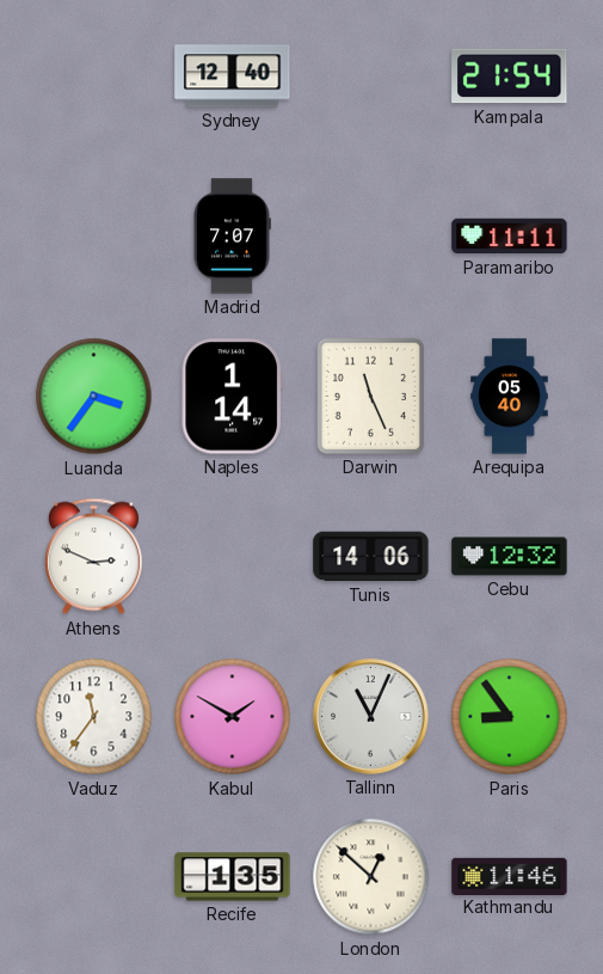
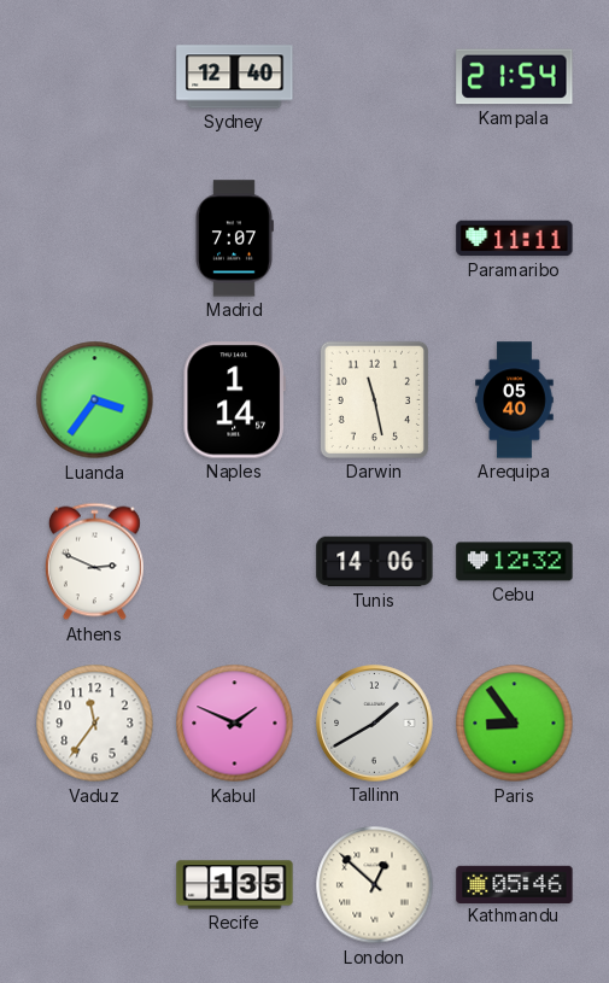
Darwin: 11:26 -> 11:28 (374, 399)
Kabul: 1:50 -> 1:49 (235, 724)
Tallinn: 11:04 -> 1:40 (375, 724)
Kathmandu: 11:46 -> 05:46 (515, 884)
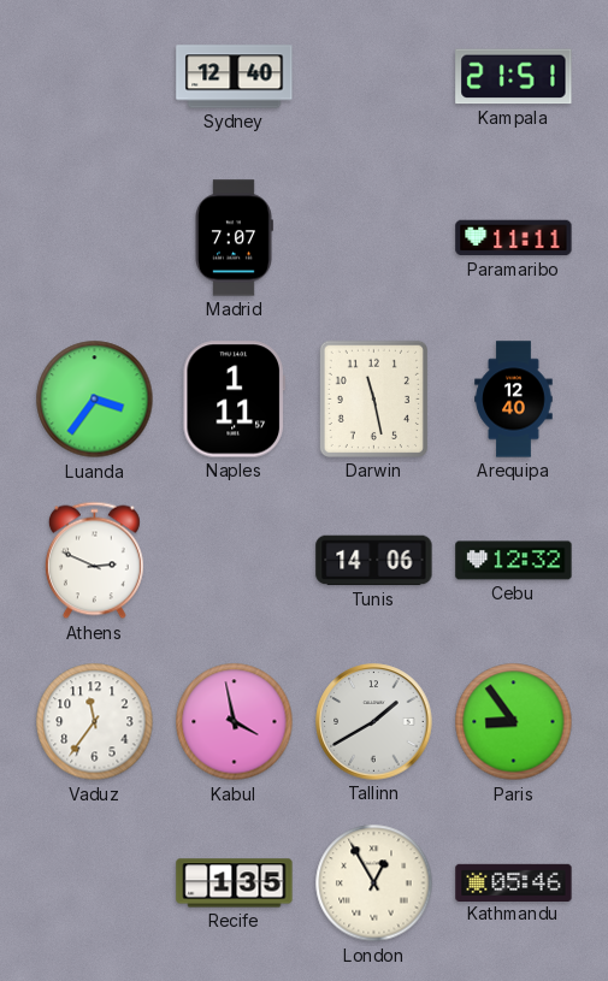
Kampala: 21:54 -> 21:51 (514, 77)
Naples: 1:14 -> 1:11 (234, 400)
Arequipa: 05:40 -> 12:40 (514, 400)
Kabul: 1:49 -> 3:58 (235, 722)
London: 12:52 -> 12:55 (374, 884)
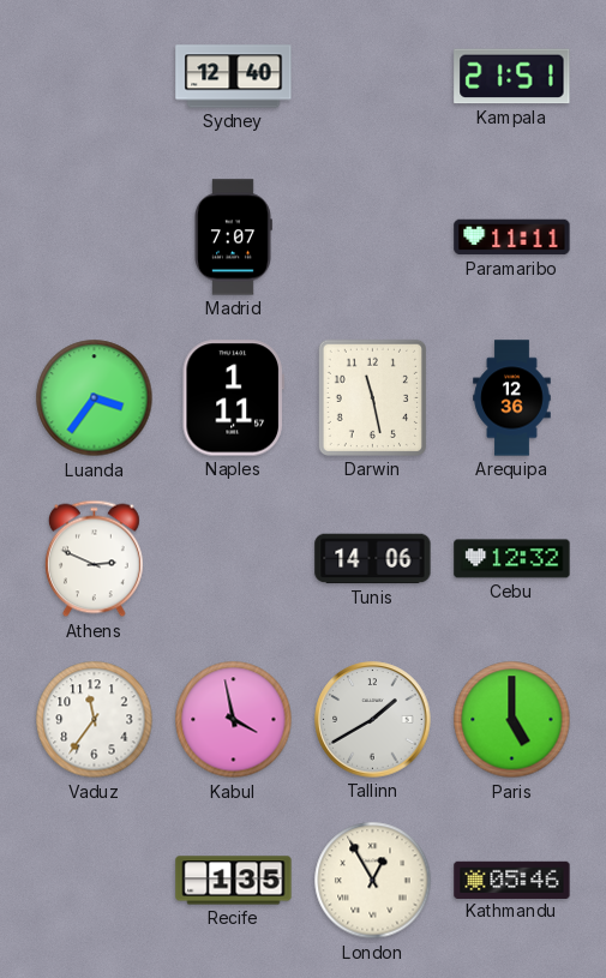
Arequipa: 12:40 -> 12:36 (512, 398)
Paris: 8:54 -> 5:00 (512, 720)
